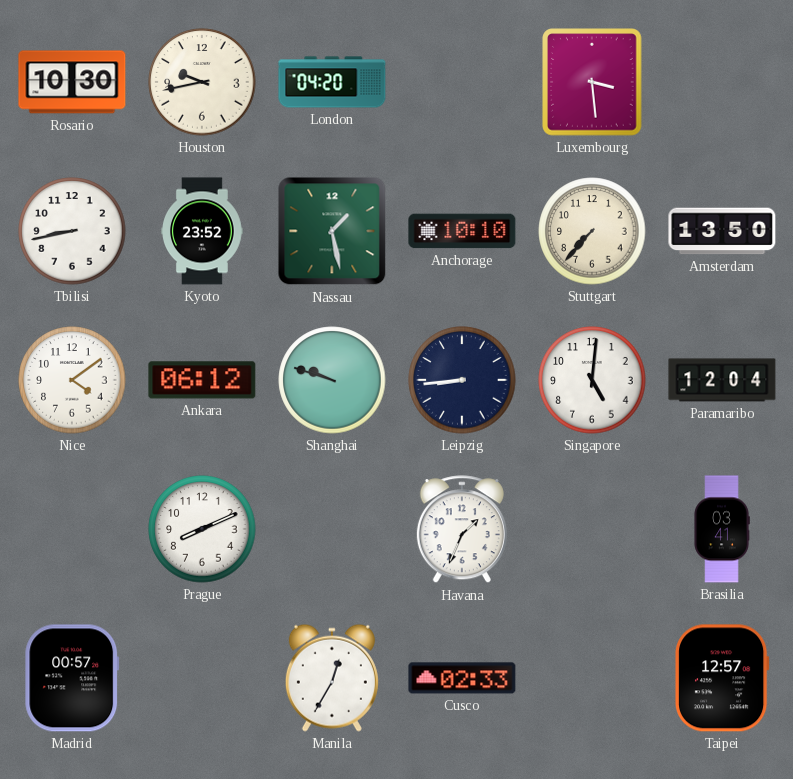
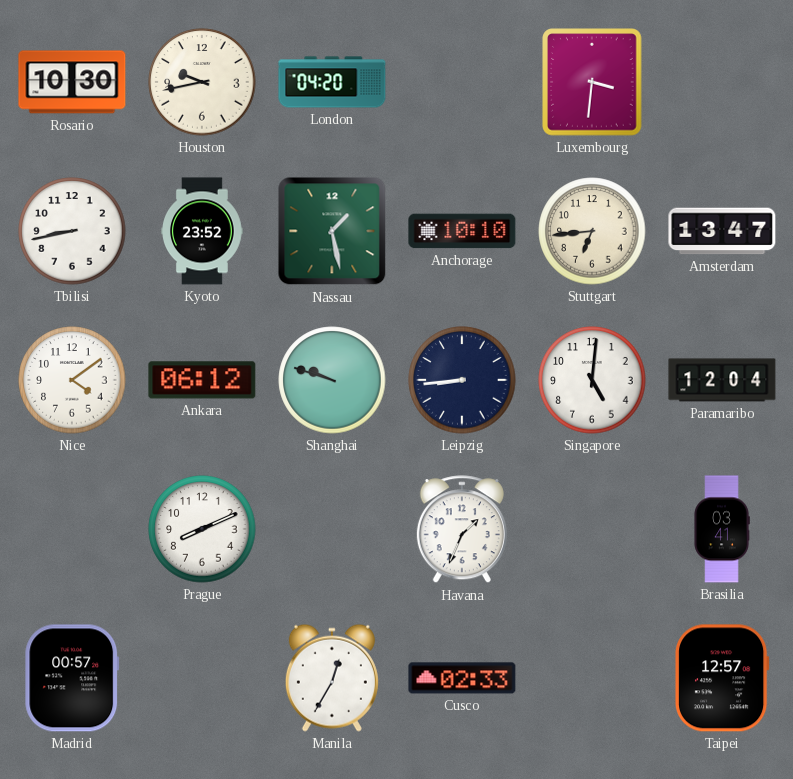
Luxembourg: 3:29 -> 3:31 (592, 82)
Stuttgart: 7:37 -> 6:44 (592, 231)
Amsterdam: 13:50 -> 13:47 (722, 231)
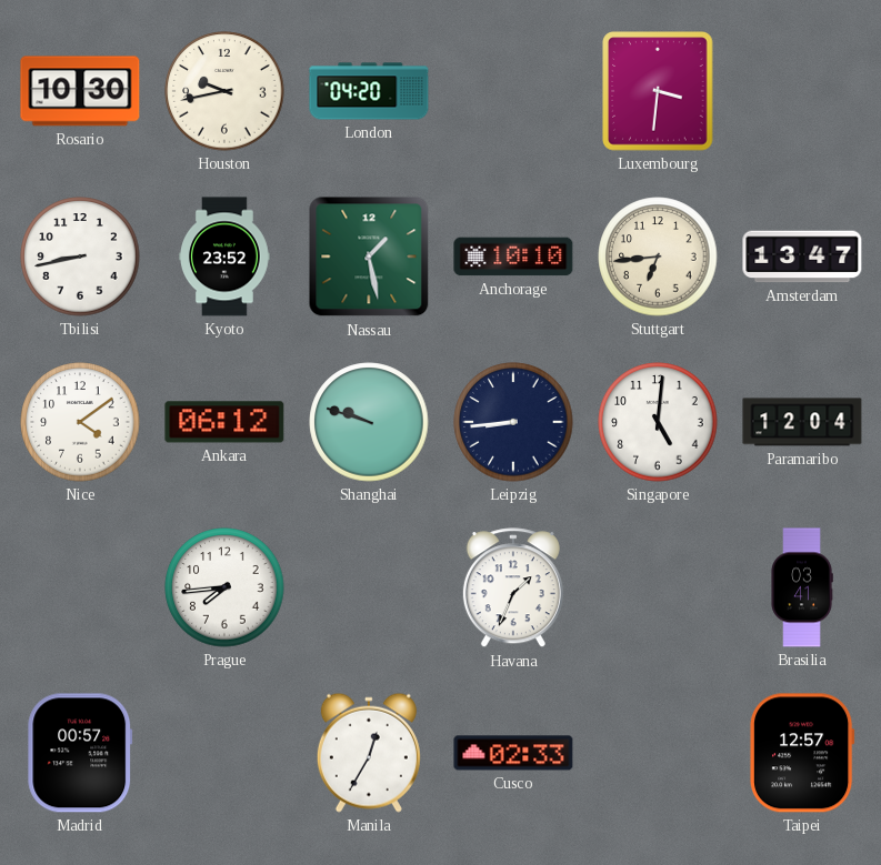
Prague: 8:11 -> 7:44 (224, 587)
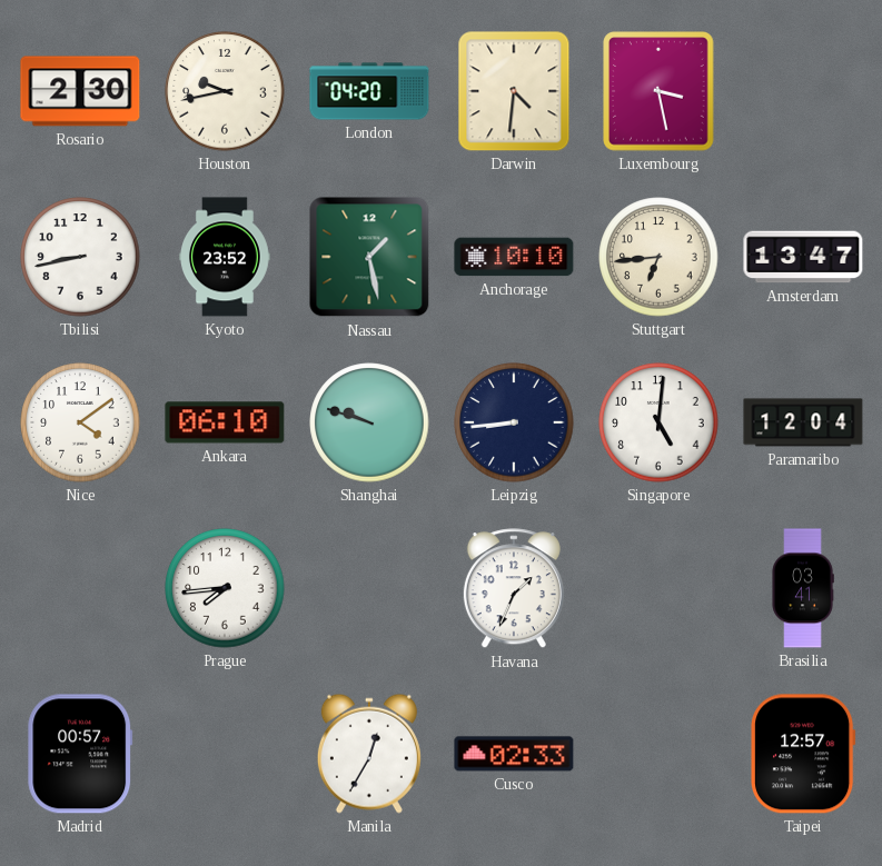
Rosario: 10:30 -> 2:30 (80, 91)
Darwin: none -> 4:31 (514, 91)
Luxembourg: 3:31 -> 3:28 (658, 91)
Ankara: 06:12 -> 06:10 (225, 422)
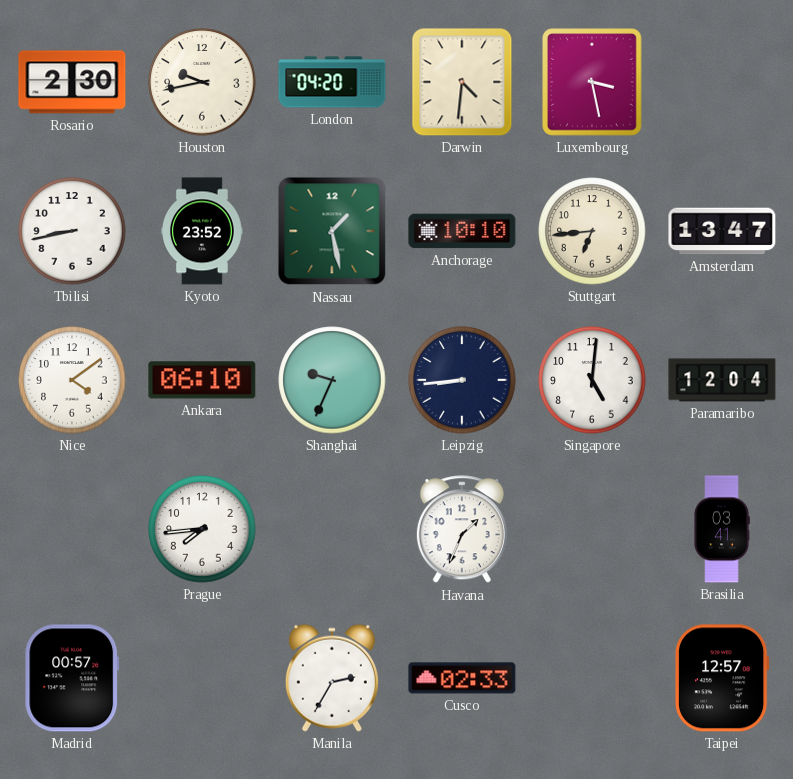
Shanghai: 9:48 -> 9:34 (332, 380)
Manila: 12:35 -> 2:35 (332, 678)
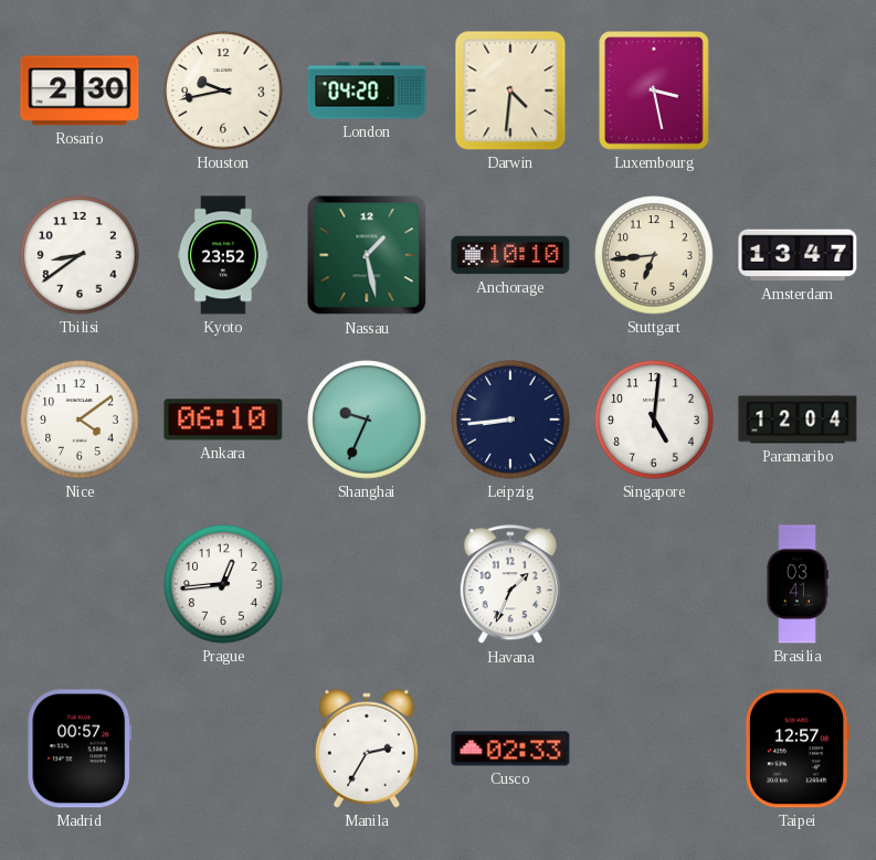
Tbilisi: 8:43 -> 8:39 (80, 255)
Prague: 7:44 -> 12:44 (223, 584)
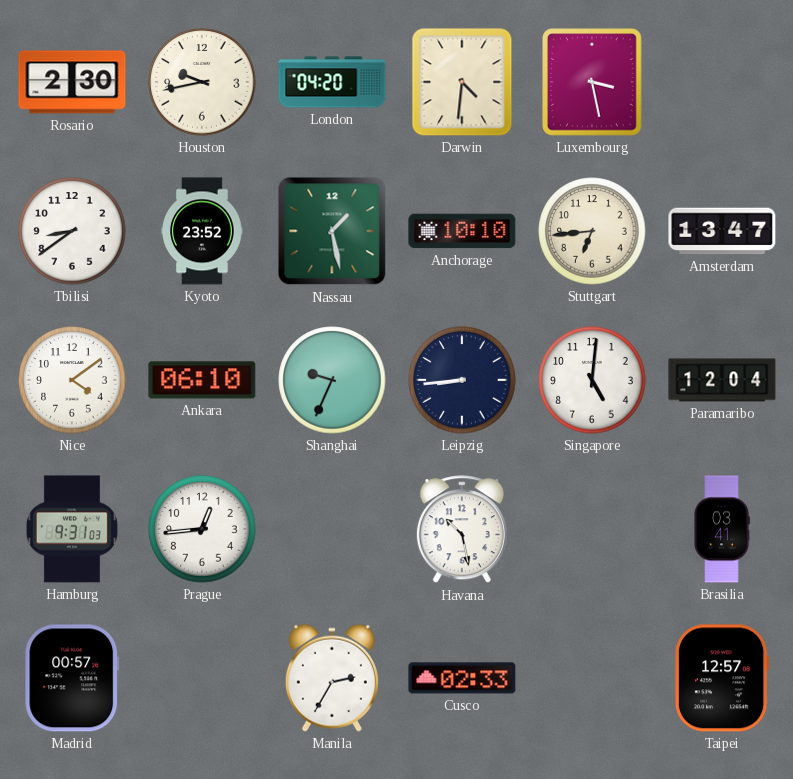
Hamburg: none -> 9:31 (72, 529)
Havana: 1:34 -> 10:28 (462, 530)
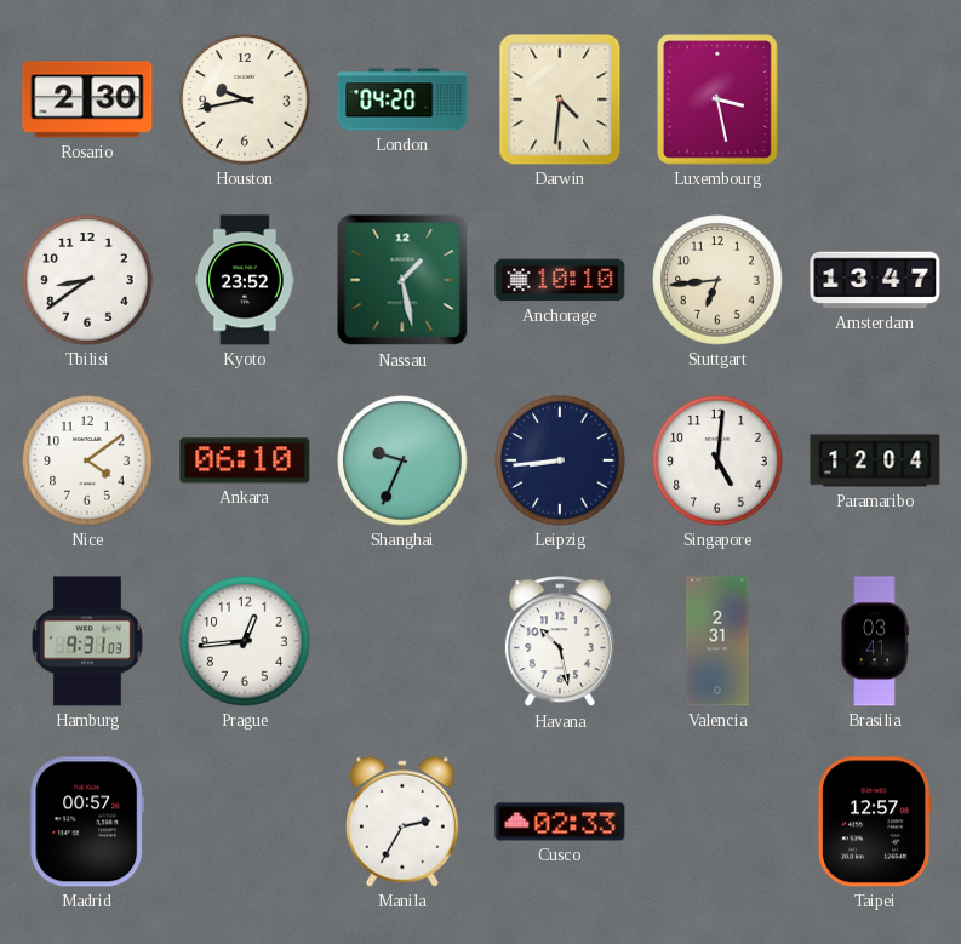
Valencia: none -> 2:31 (717, 641)
